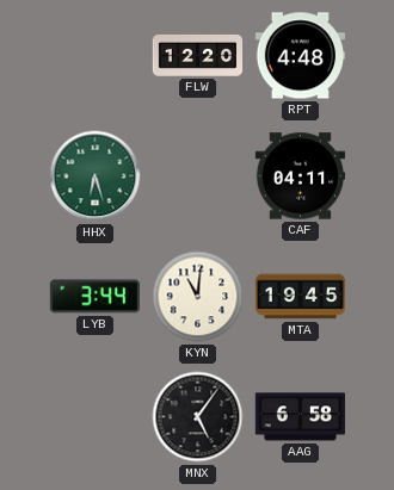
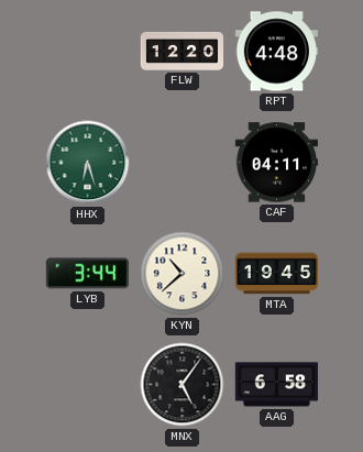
KYN: 11:01 -> 10:38 (183, 274)
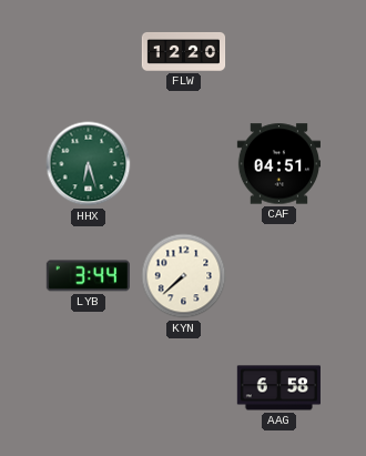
RPT: 4:48 -> none (276, 52)
CAF: 04:11 -> 04:51 (278, 164)
KYN: 10:38 -> 7:38 (184, 276)
MTA: 19:45 -> none (277, 274)
MNX: 5:06 -> none (183, 385)
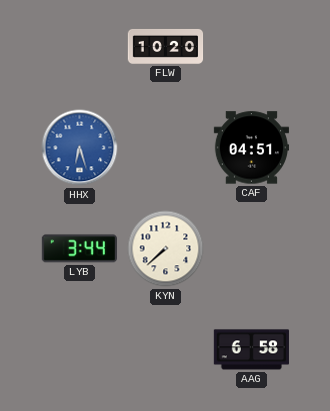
FLW: 12:20 -> 10:20 (166, 46)
HHX dial: green -> blue (80, 148)
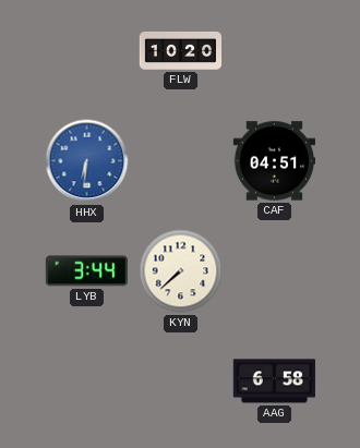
HHX: 6:27 -> 6:31 (87, 161)
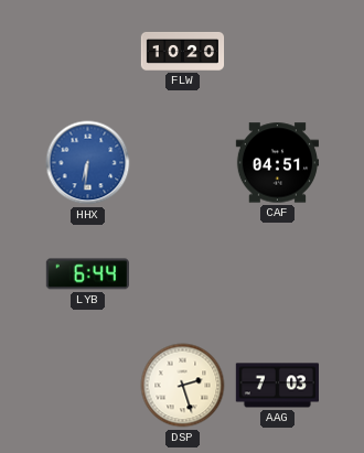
LYB: 3:44 -> 6:44 (87, 274)
KYN: 7:38 -> none (181, 271)
DSP: none -> 2:27 (183, 386)
AAG: 6:58 -> 7:03 (277, 386)
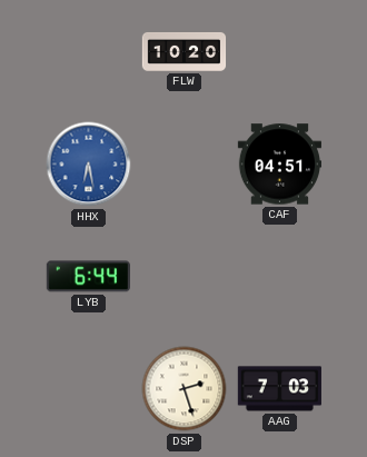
HHX: 6:31 -> 6:28 (89, 165)
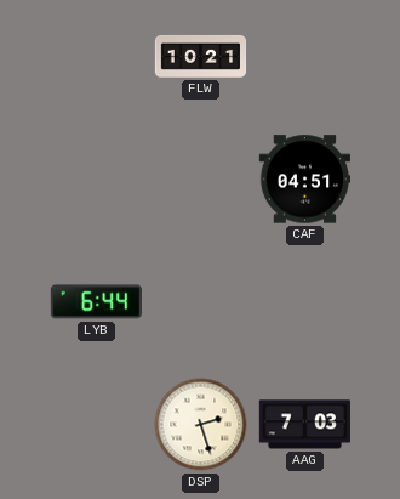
FLW: 10:20 -> 10:21 (201, 56)
HHX: 6:28 -> none (89, 165)
